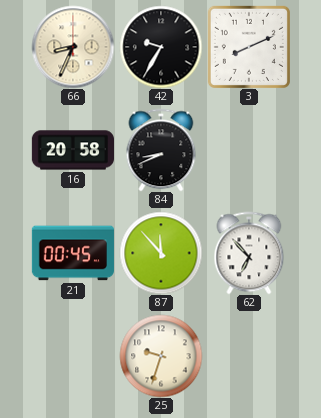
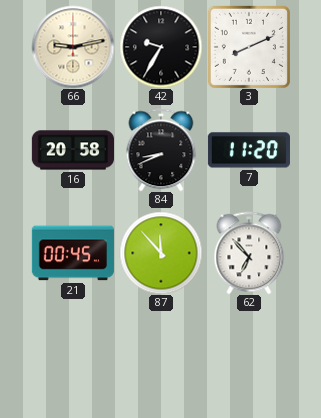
66: 8:34 -> 9:13 (73, 47)
7: none -> 11:20 (249, 150)
25: 9:33 -> none (161, 356)
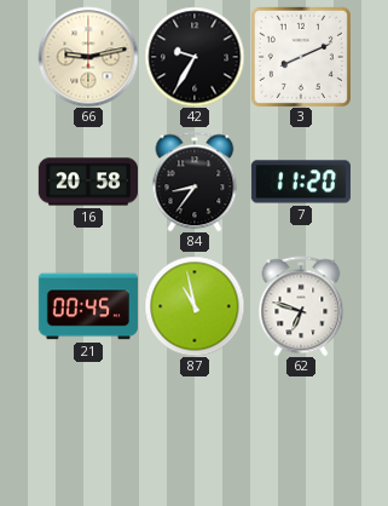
84: 8:41 -> 8:36 (195, 182)
87: 11:53 -> 10:58 (195, 306)
62: 6:53 -> 6:48 (301, 306)
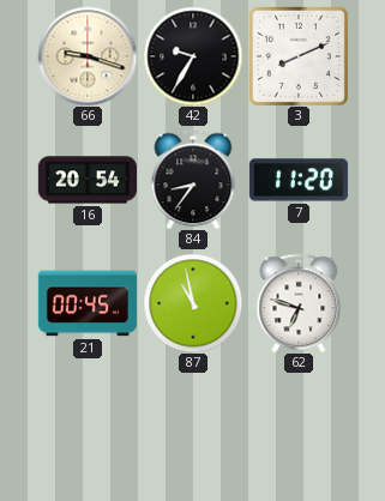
66: 9:13 -> 9:18 (88, 56)
16: 20:58 -> 20:54 (86, 180)
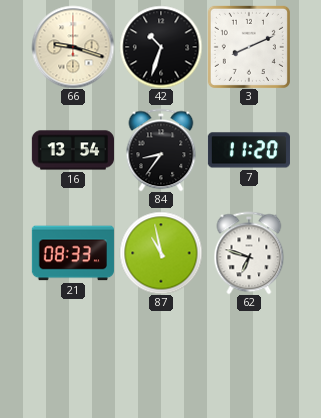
42: 9:35 -> 10:33 (161, 47)
16: 20:54 -> 13:54 (72, 150)
21: 00:45 -> 08:33 (73, 253)
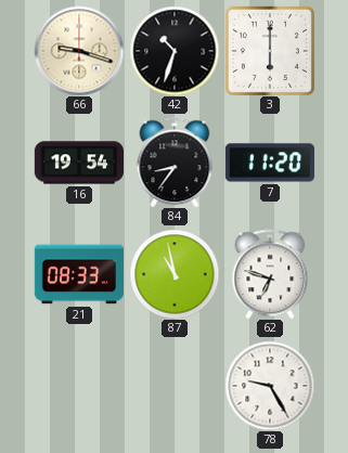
3: 8:11 -> 6:00 (270, 51)
16: 13:54 -> 19:54 (78, 163)
78: none -> 9:25 (270, 386)
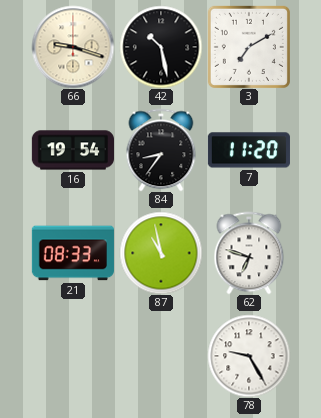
42: 10:33 -> 10:28 (161, 47)
3: 6:00 -> 7:10 (249, 47)
